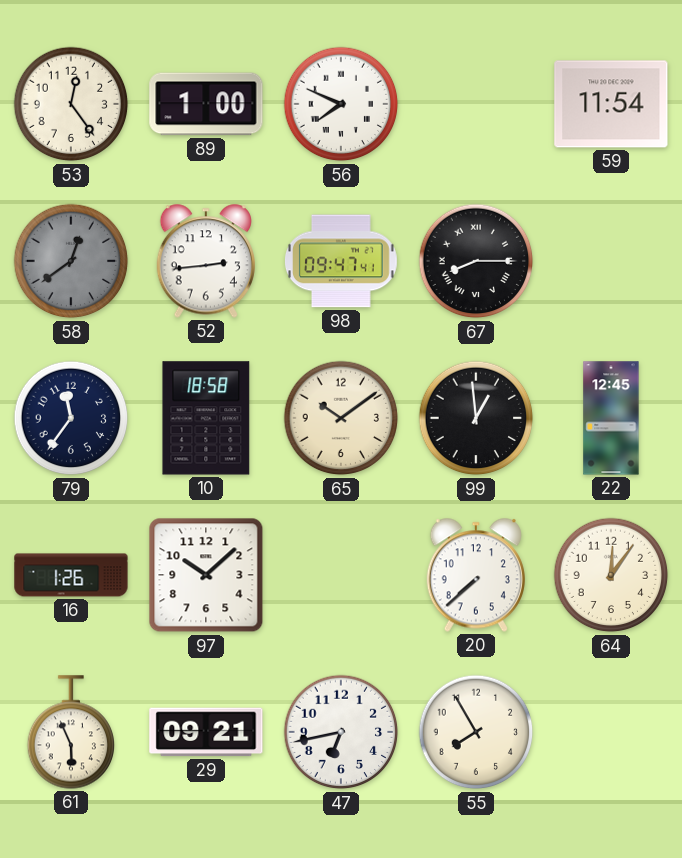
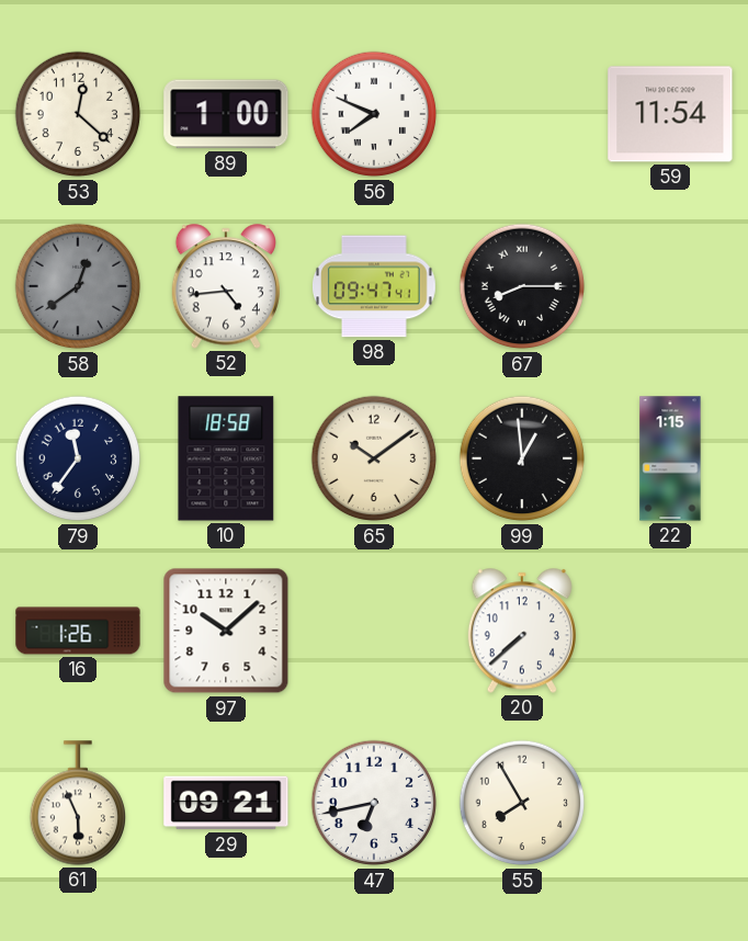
53: 12:24 -> 12:22 (78, 114)
52: 2:44 -> 4:44 (226, 286)
22: 12:45 -> 1:15 (670, 458)
64: 12:06 -> none (611, 575)
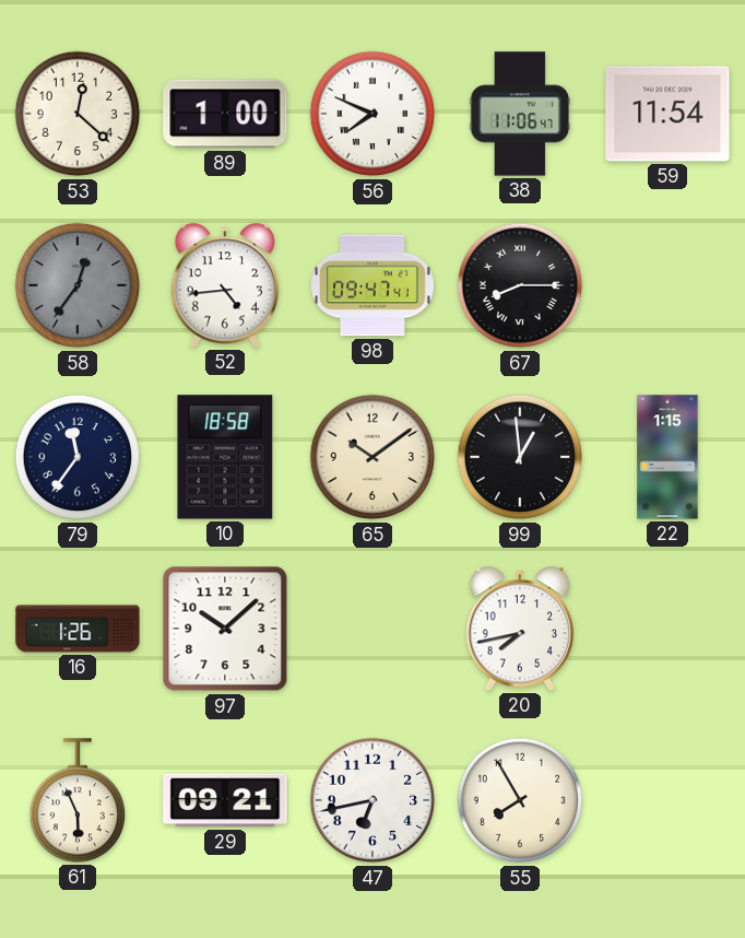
38: none -> 11:06 (520, 114)
58: 12:39 -> 12:36 (78, 285)
20: 7:38 -> 7:43 (520, 629)
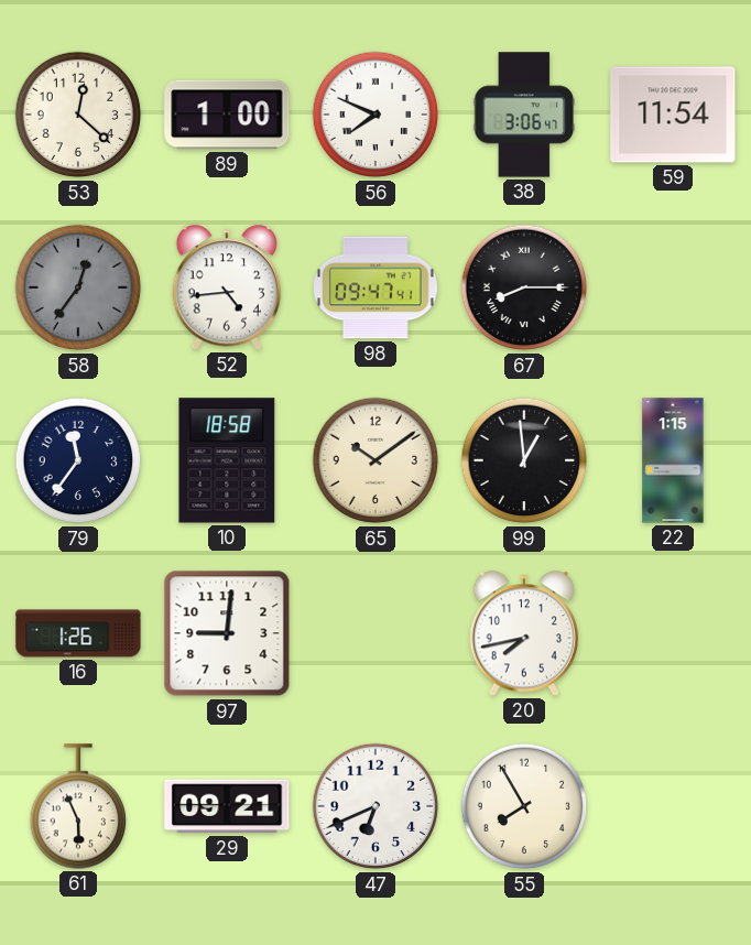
38: 11:06 -> 3:06 (524, 115)
97: 10:08 -> 9:01 (227, 633)
47: 6:43 -> 6:41 (375, 806)
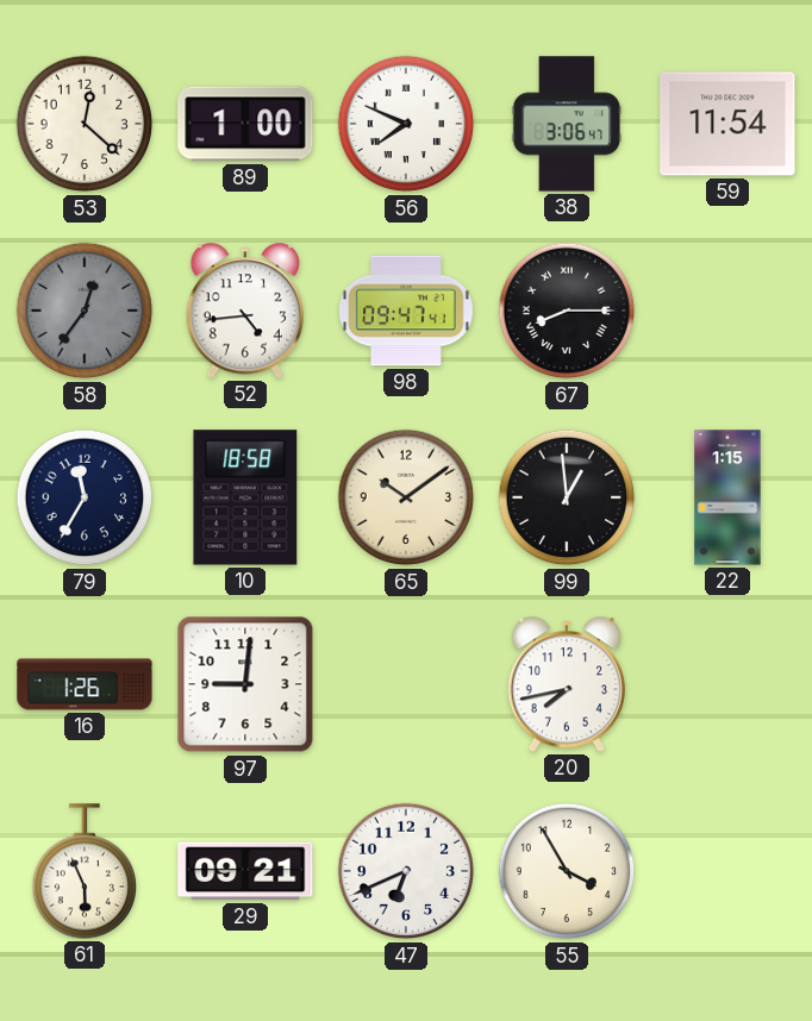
79: 11:36 -> 11:35 (85, 497)
55: 7:55 -> 3:55 (567, 871)
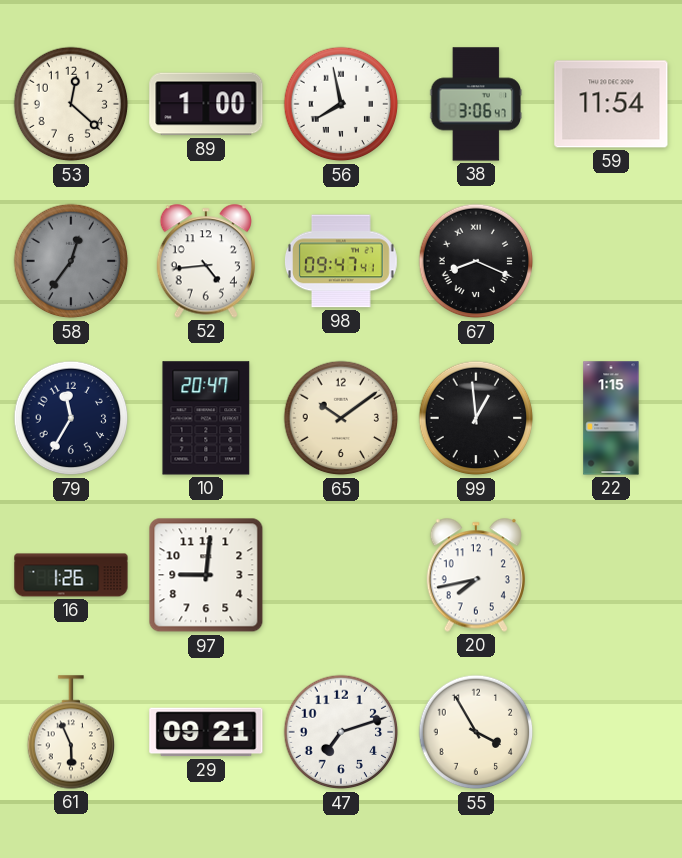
56: 7:49 -> 7:58 (341, 104)
67: 8:15 -> 8:19 (476, 261)
10: 18:58 -> 20:47 (206, 418)
47: 6:41 -> 7:12 (341, 732)
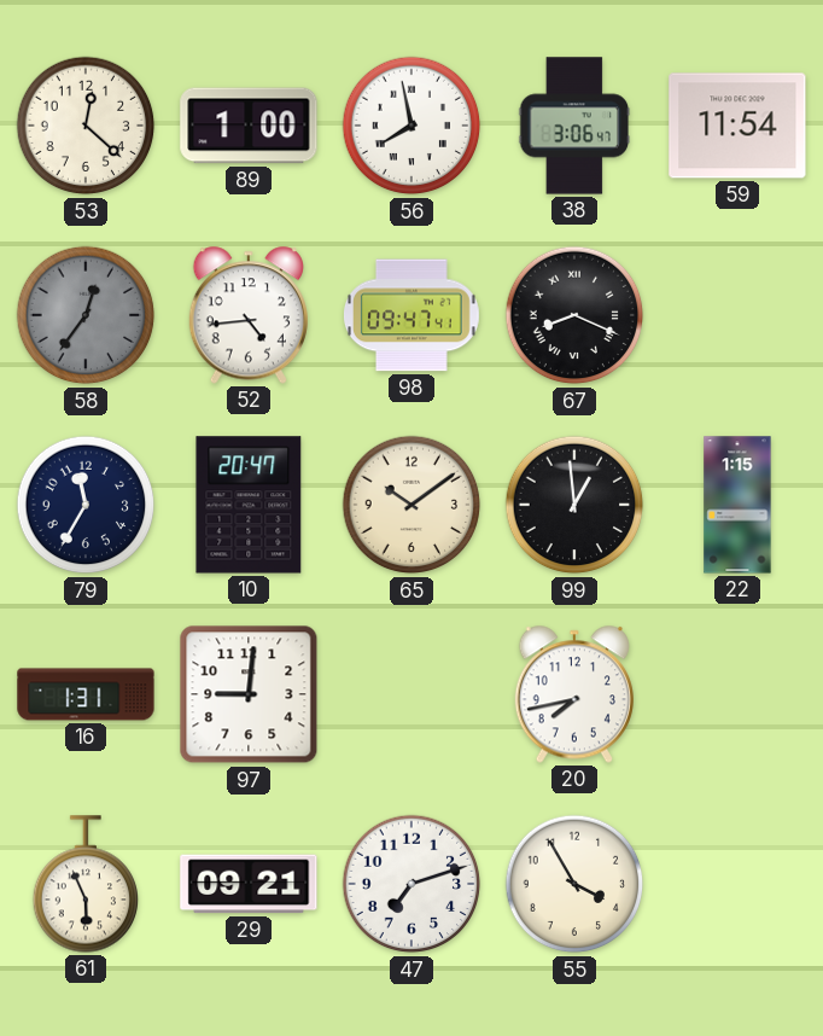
16: 1:26 -> 1:31 (86, 694)
